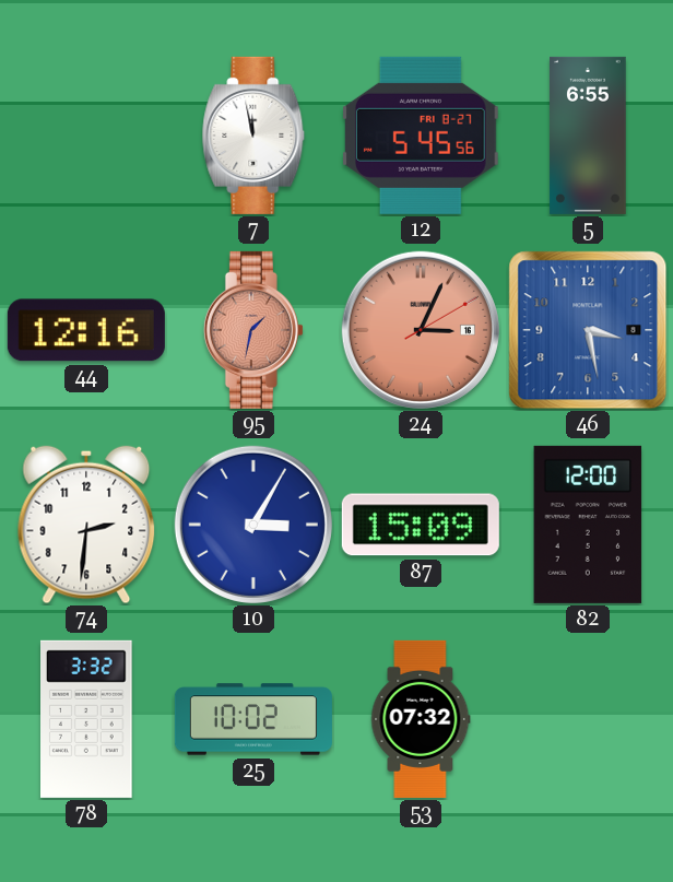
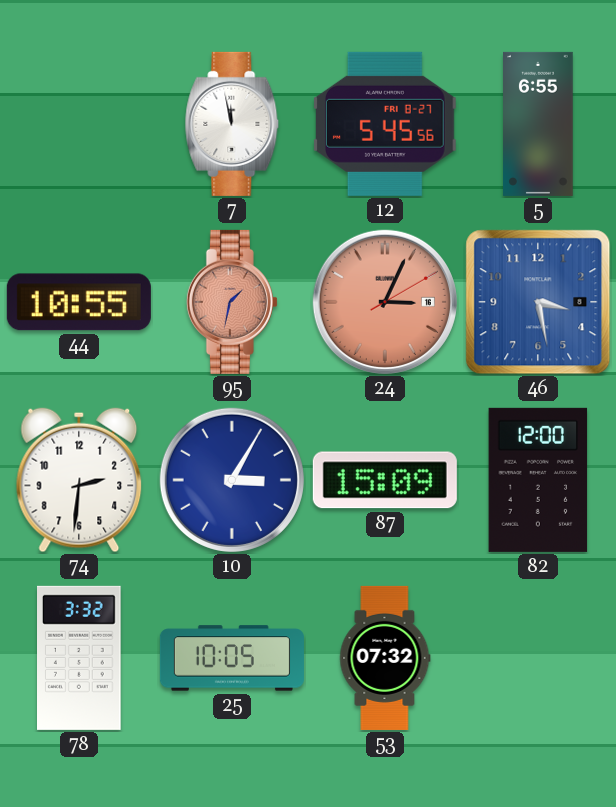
44: 12:16 -> 10:55 (79, 302)
25: 10:02 -> 10:05 (232, 658)
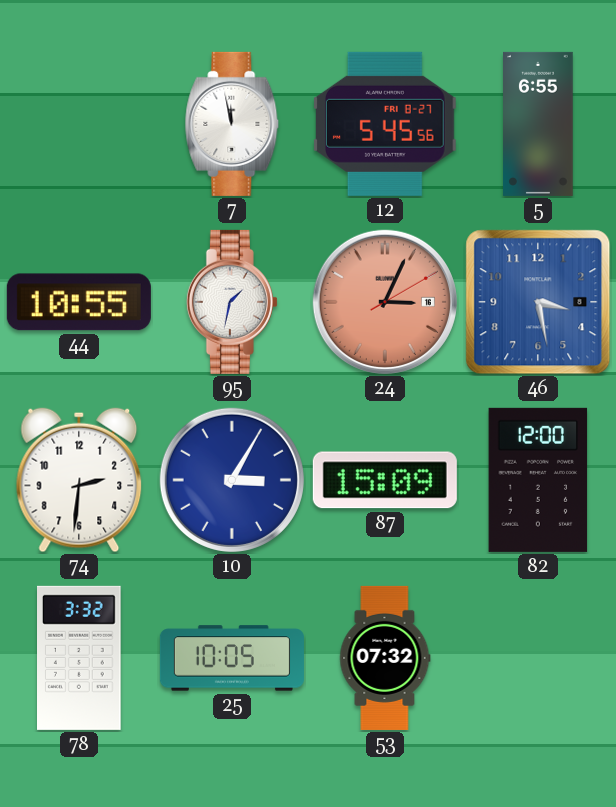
95 dial: salmon -> white (232, 302)
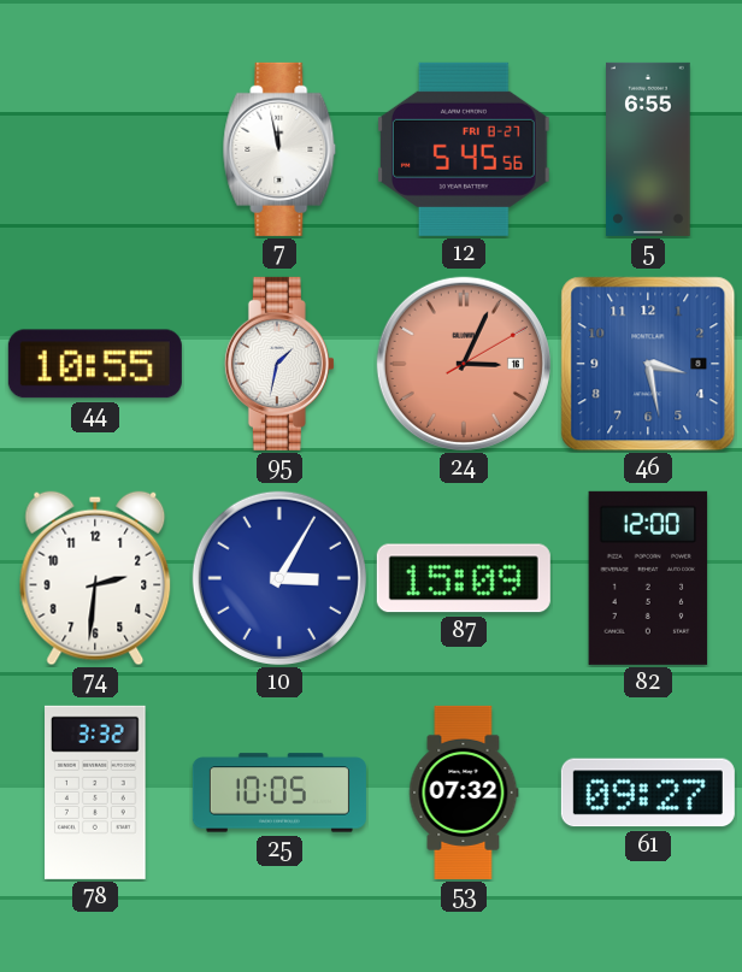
61: none -> 09:27 (648, 793)
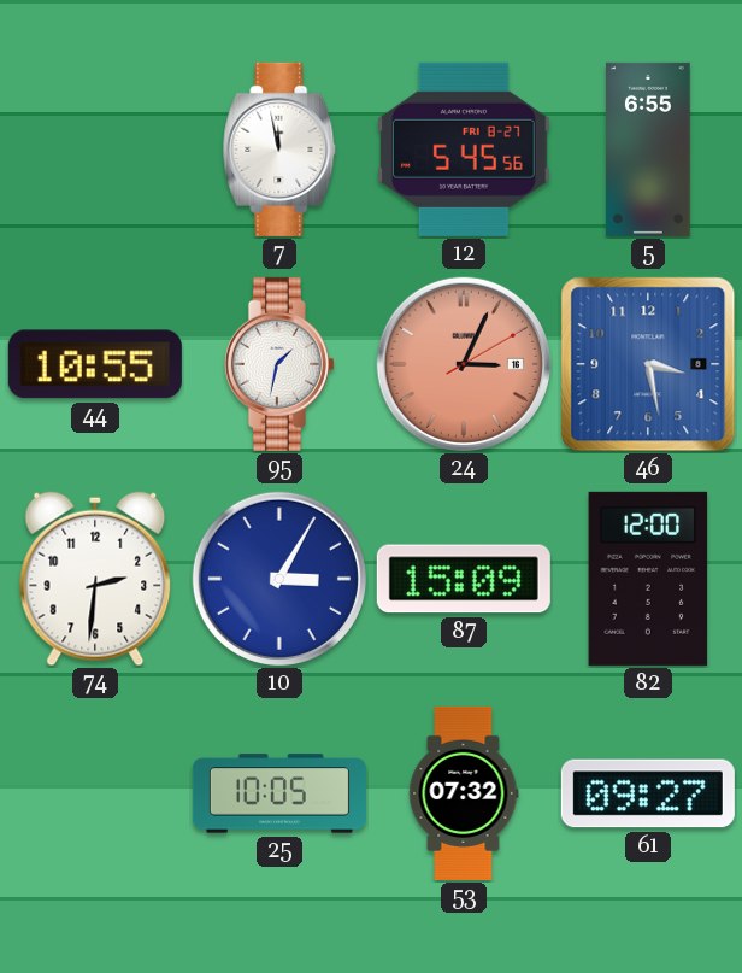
78: 3:32 -> none (96, 793)
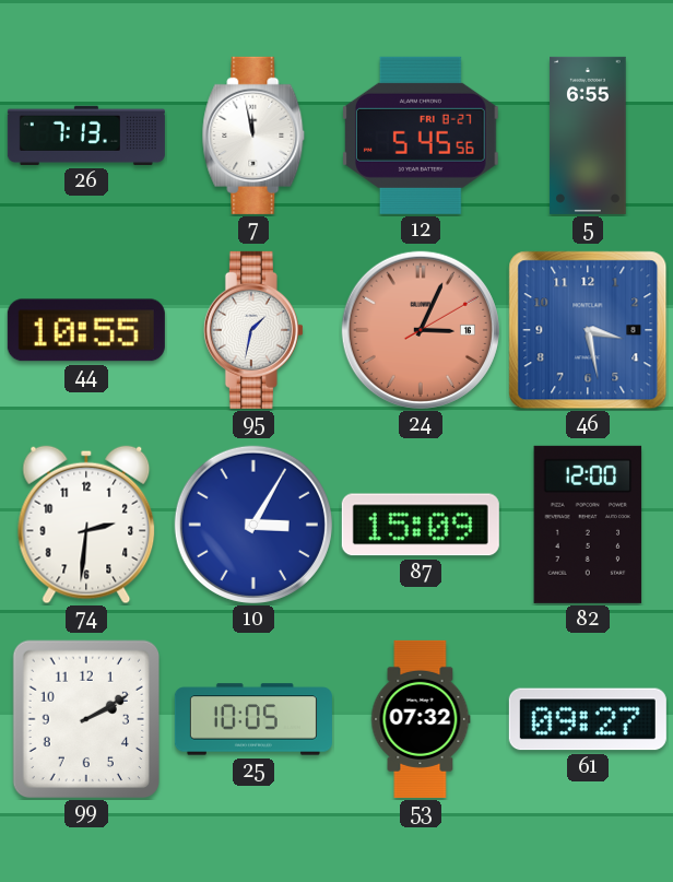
26: none -> 7:13 (86, 136)
99: none -> 2:10 (85, 718)
